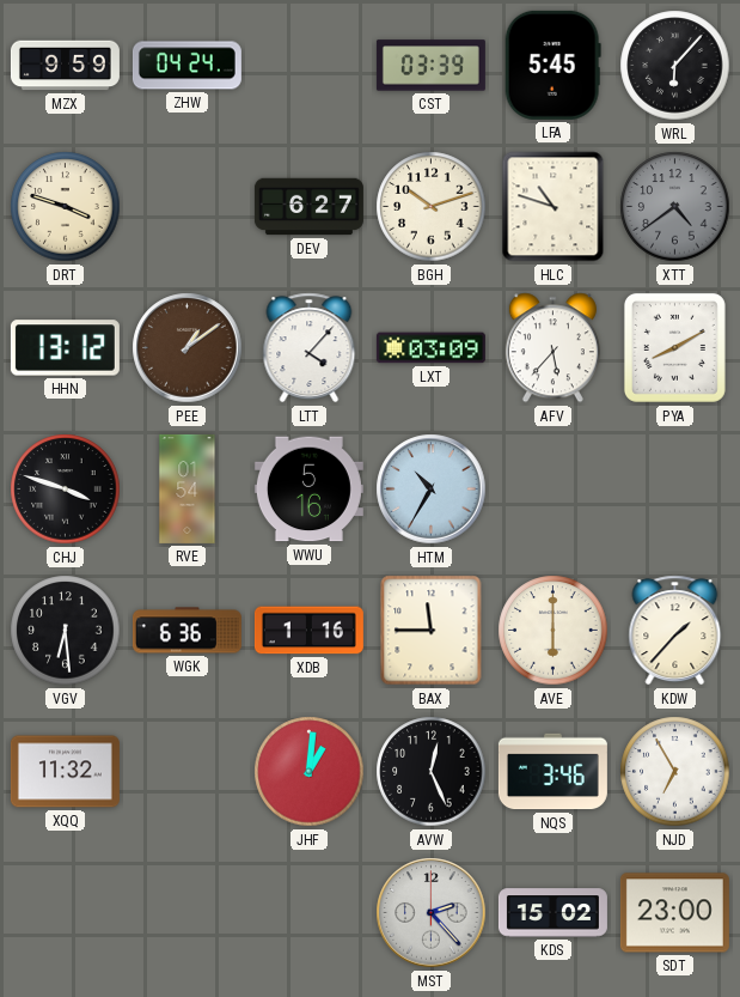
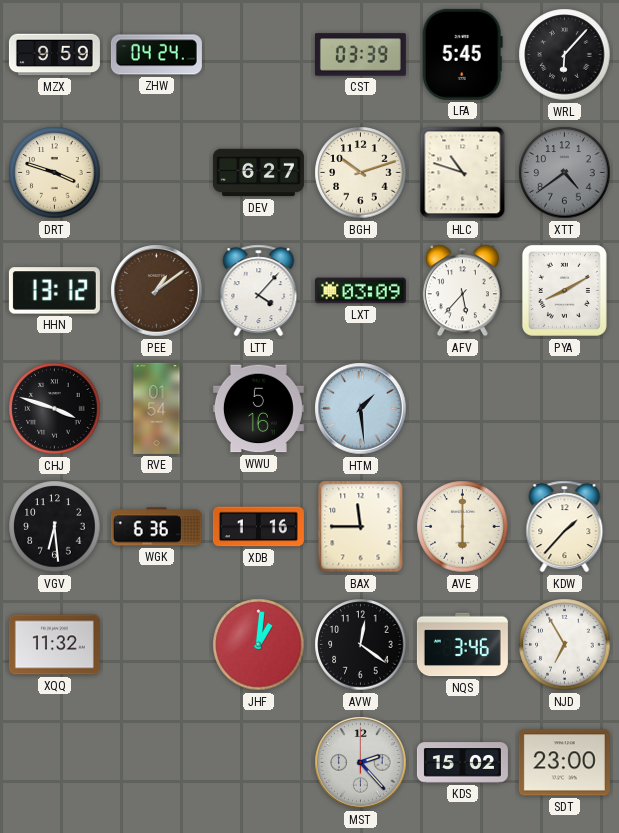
HTM: 10:35 -> 1:29 (361, 409)
AVW: 12:26 -> 12:21 (361, 645)
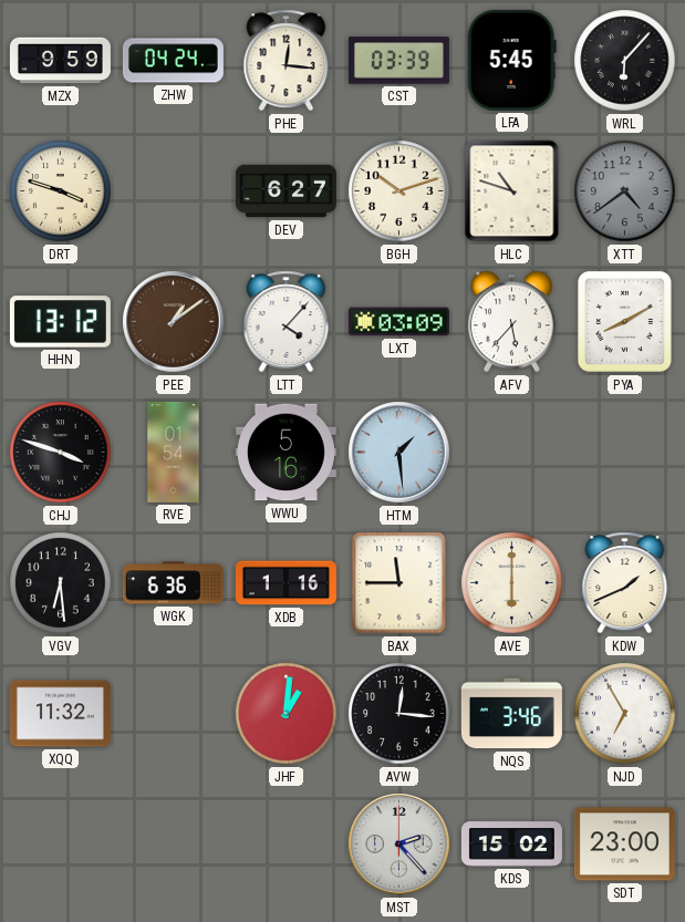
PHE: none -> 12:16 (287, 61)
KDW: 1:37 -> 1:41 (625, 583)
AVW: 12:21 -> 12:16 (399, 714)
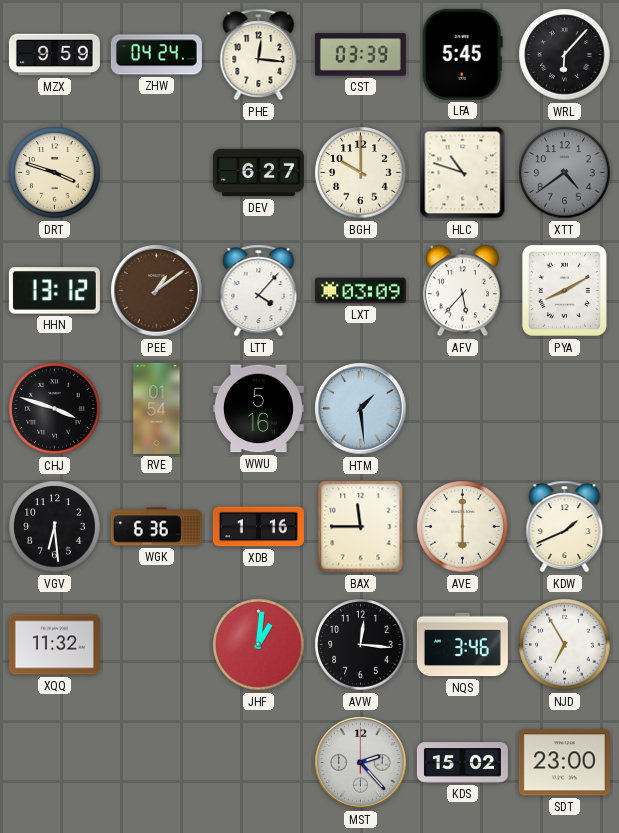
BGH: 10:12 -> 10:00 (361, 173)
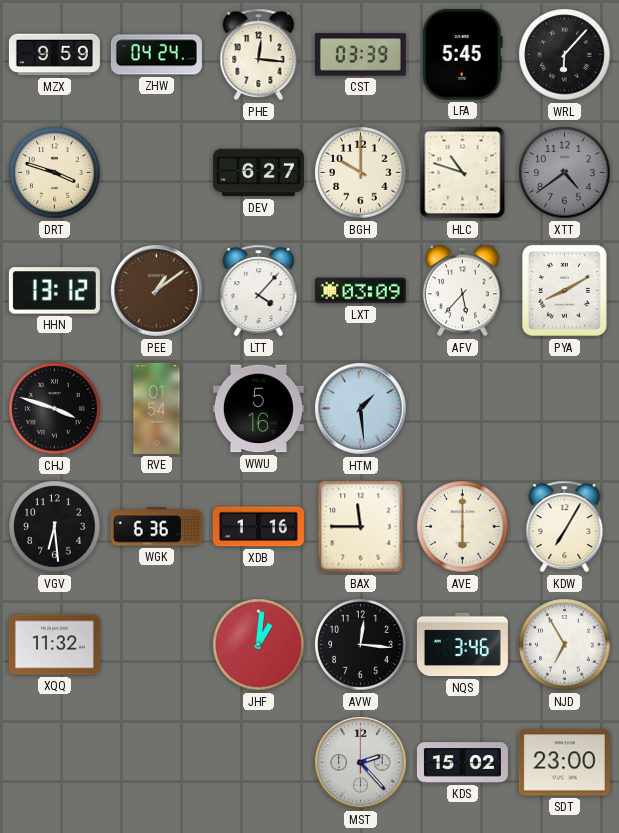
KDW: 1:41 -> 7:05 (565, 527)
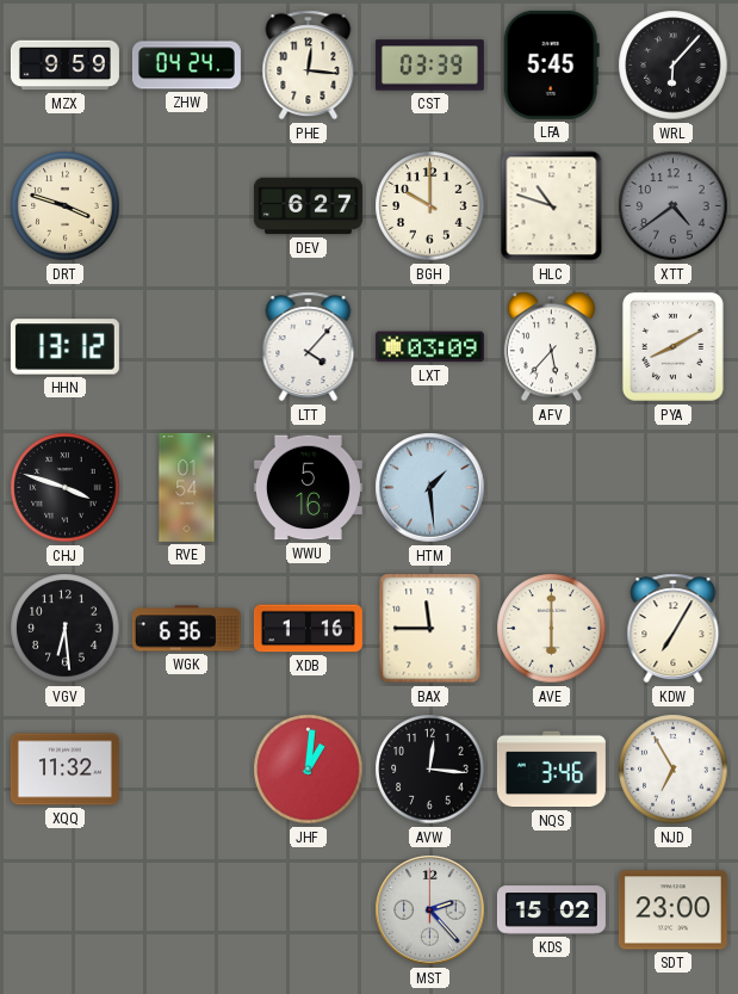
PEE: 1:09 -> none (157, 291)
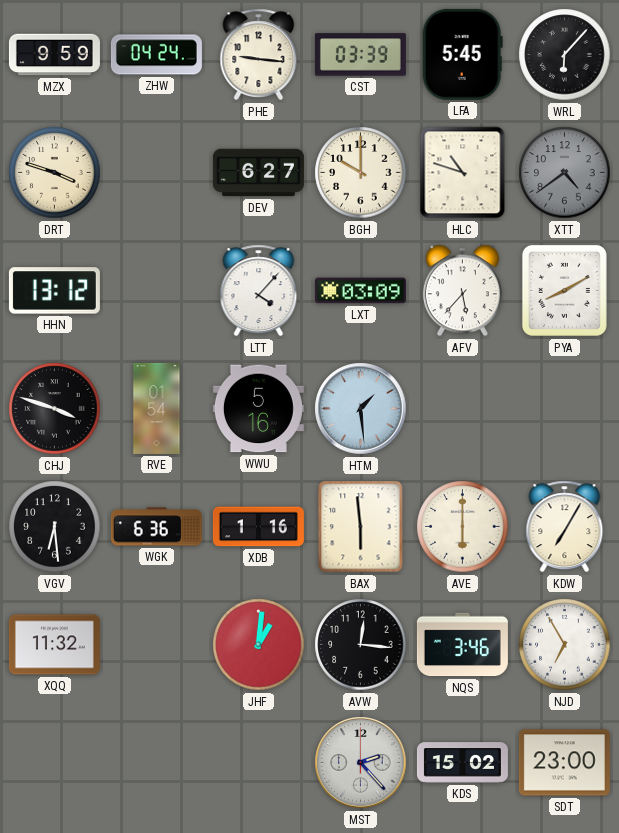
PHE: 12:16 -> 9:16 (259, 55)
BAX: 11:45 -> 5:59 (361, 527)
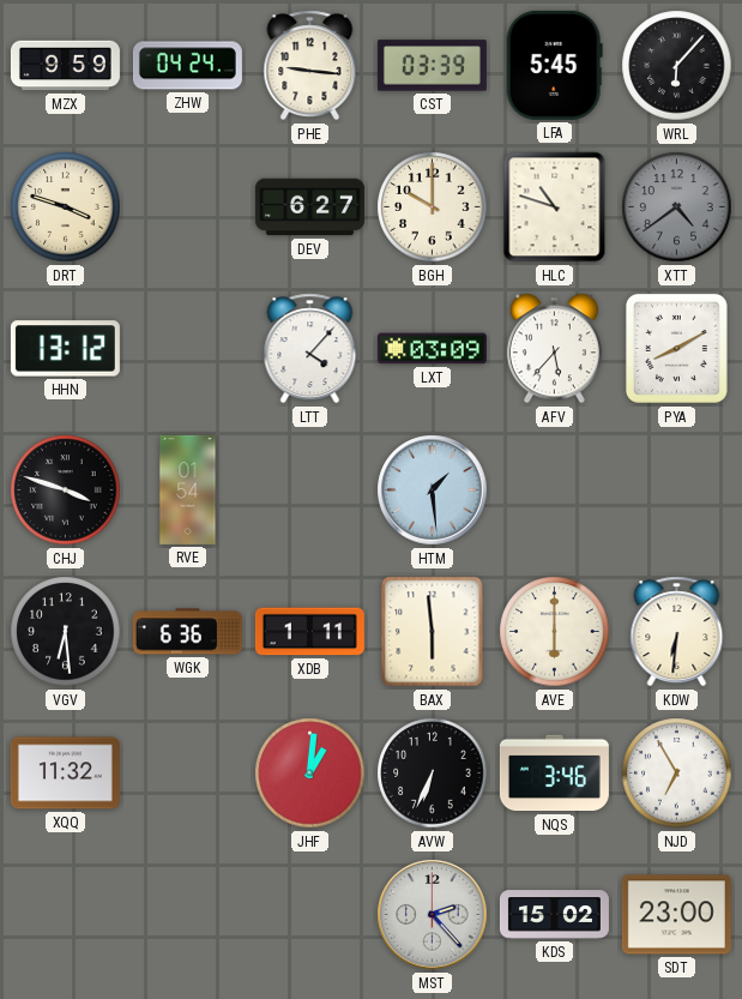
WWU: 5:16 -> none (258, 409)
XDB: 1:16 -> 1:11 (309, 632)
KDW: 7:05 -> 6:31 (677, 632)
AVW: 12:16 -> 6:34 (433, 774)
